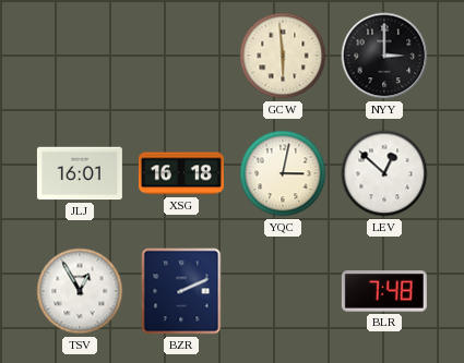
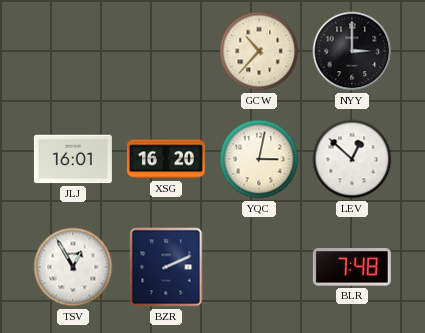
GCW: 5:59 -> 10:37 (259, 51)
XSG: 16:18 -> 16:20 (166, 159)
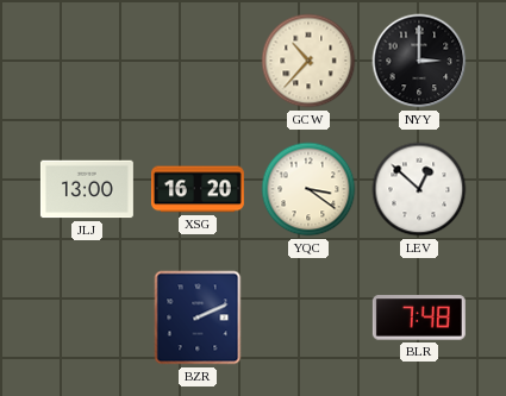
JLJ: 16:01 -> 13:00 (87, 189)
YQC: 3:02 -> 3:21 (308, 189)
TSV: 12:55 -> none (73, 267)
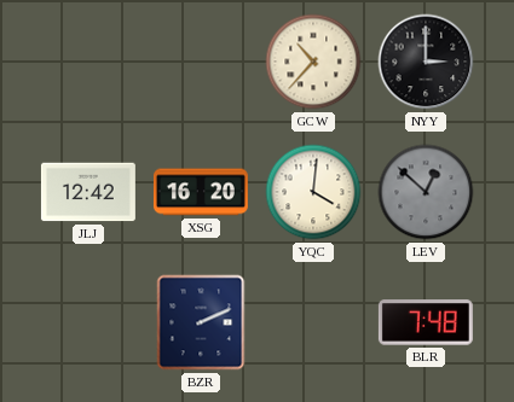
JLJ: 13:00 -> 12:42 (88, 192)
YQC: 3:21 -> 4:01 (313, 192)
LEV dial: white -> grey (426, 192)
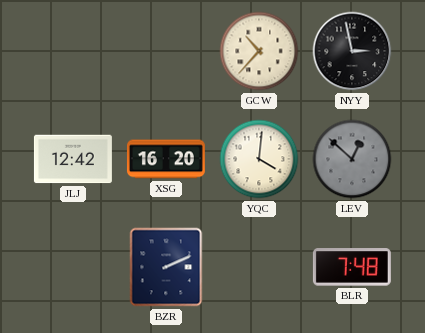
NYY: 3:00 -> 2:58 (352, 51)
